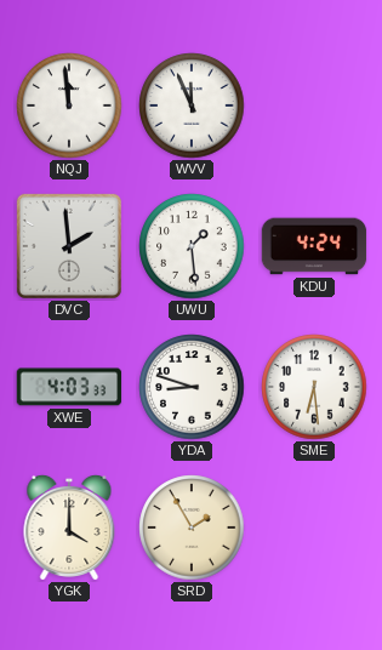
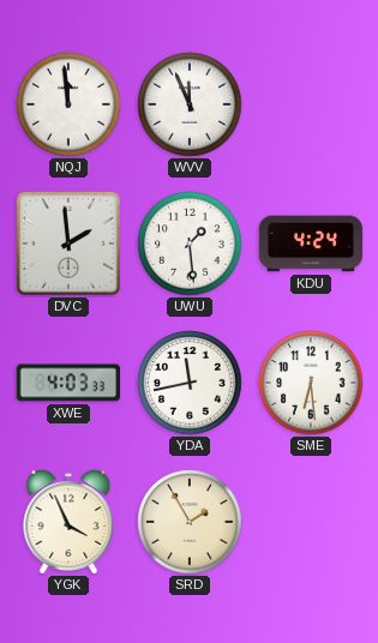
YDA: 8:48 -> 11:43 (190, 383)
YGK: 4:00 -> 3:56 (68, 522)
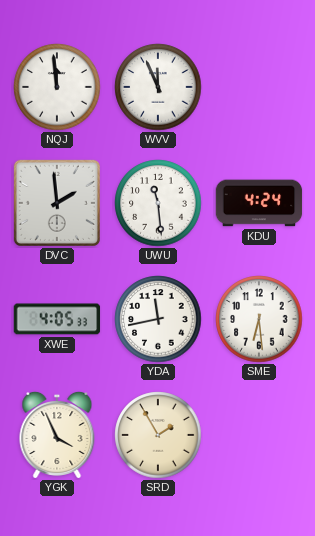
UWU: 1:29 -> 11:29 (158, 203)
XWE: 4:03 -> 4:05 (57, 319)
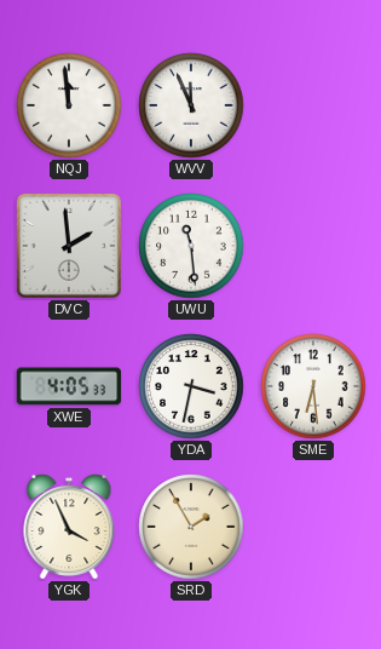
KDU: 4:24 -> none (259, 203)
YDA: 11:43 -> 3:32 (191, 386)
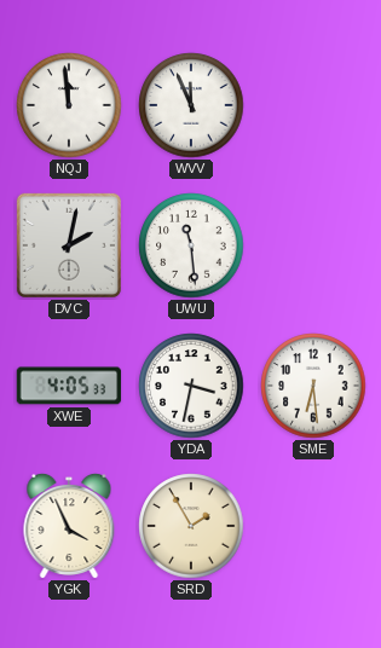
DVC: 1:59 -> 2:02 (69, 245)
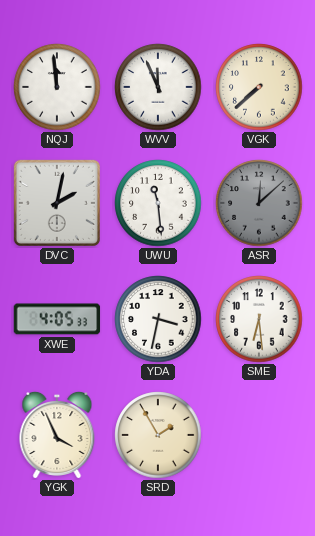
VGK: none -> 7:38 (259, 87)
ASR: none -> 12:08 (259, 203)
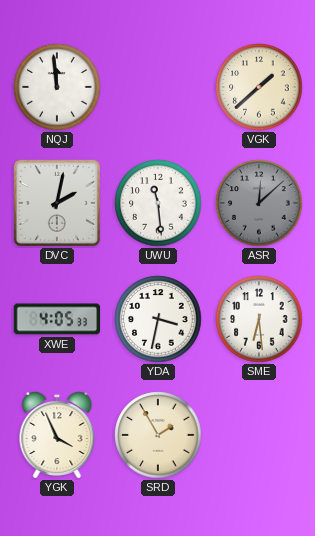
WVV: 11:56 -> none (158, 87)
VGK: 7:38 -> 1:38 (259, 87)
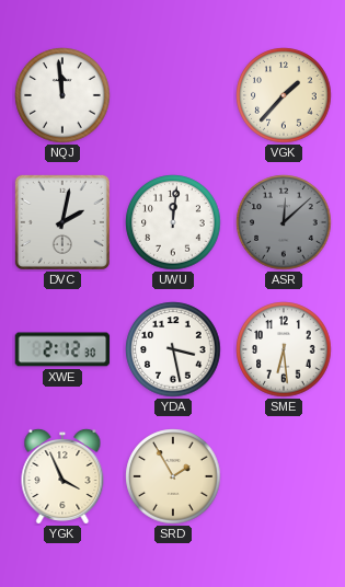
VGK: 1:38 -> 1:37 (284, 95)
UWU: 11:29 -> 12:01 (173, 222)
XWE: 4:05 -> 2:12 (62, 349)
YDA: 3:32 -> 3:28 (173, 349)
